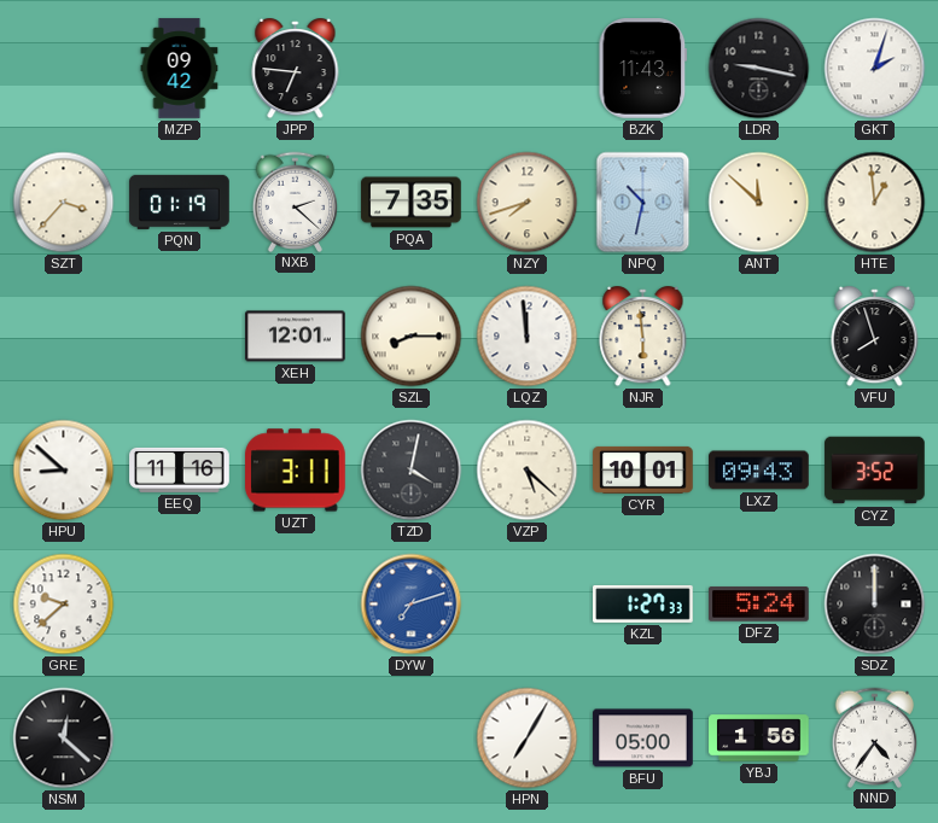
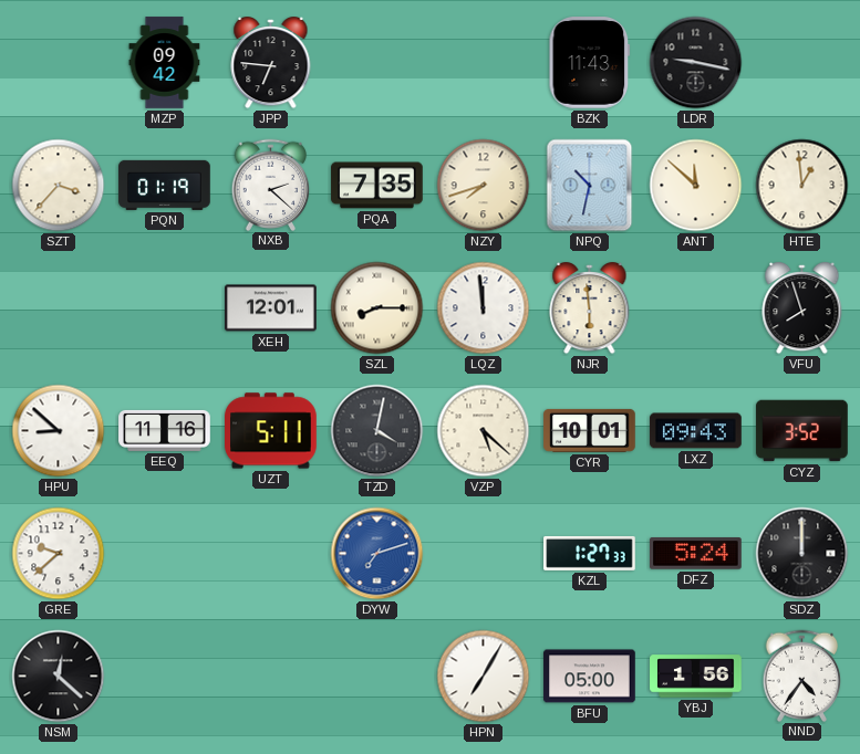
GKT: 2:03 -> none (875, 69)
UZT: 3:11 -> 5:11 (271, 431)
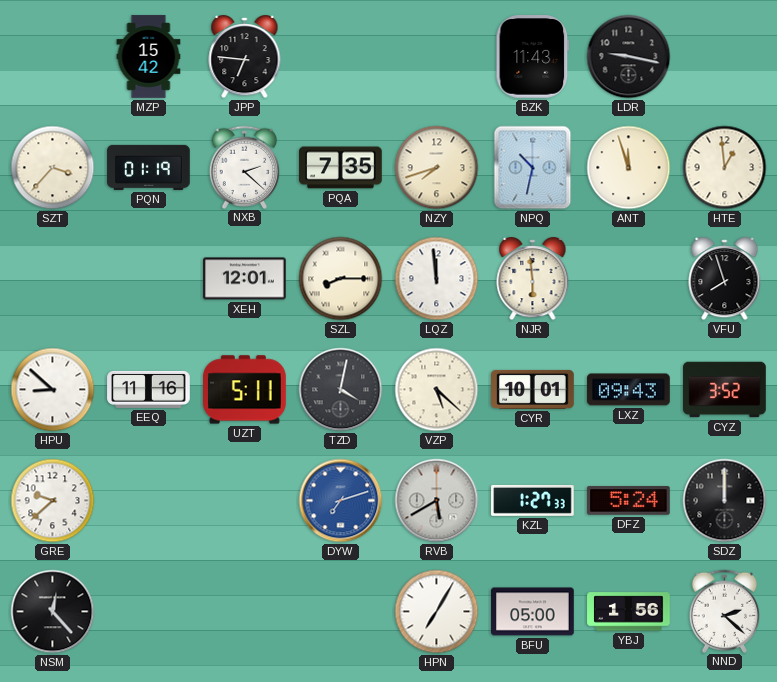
MZP: 09:42 -> 15:42 (149, 57)
ANT: 11:52 -> 11:57 (629, 168)
RVB: none -> 5:40 (437, 501)
NSM: 12:22 -> 12:23 (53, 612)
NND: 4:36 -> 2:22 (725, 611)
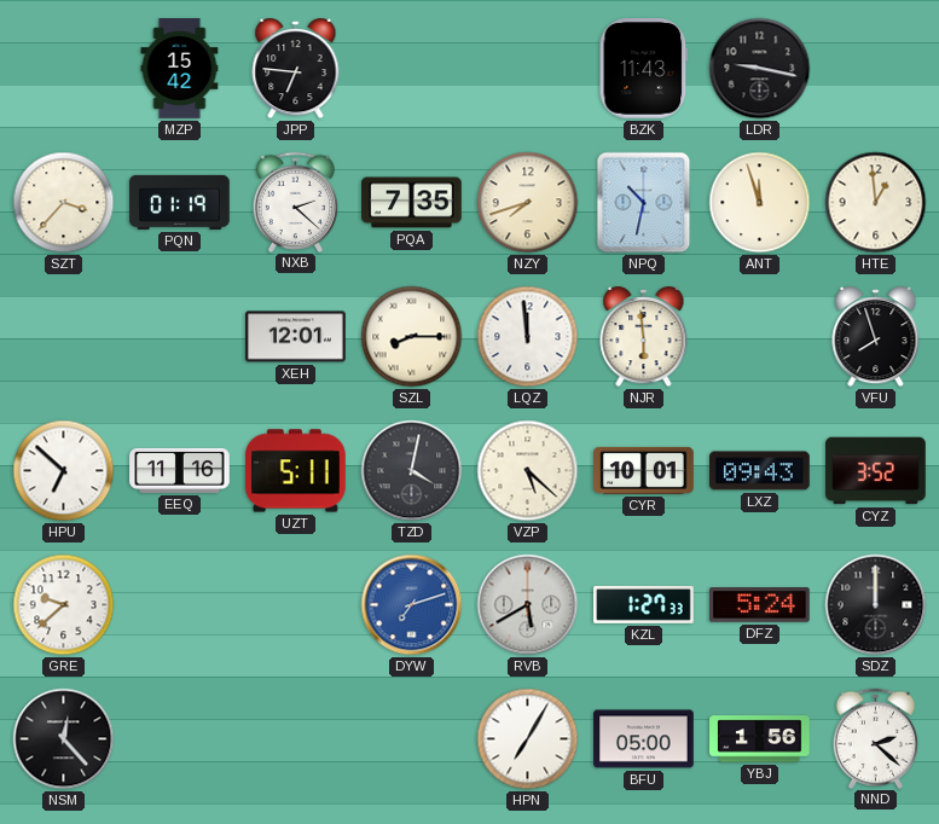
HPU: 8:52 -> 6:52 (64, 471)
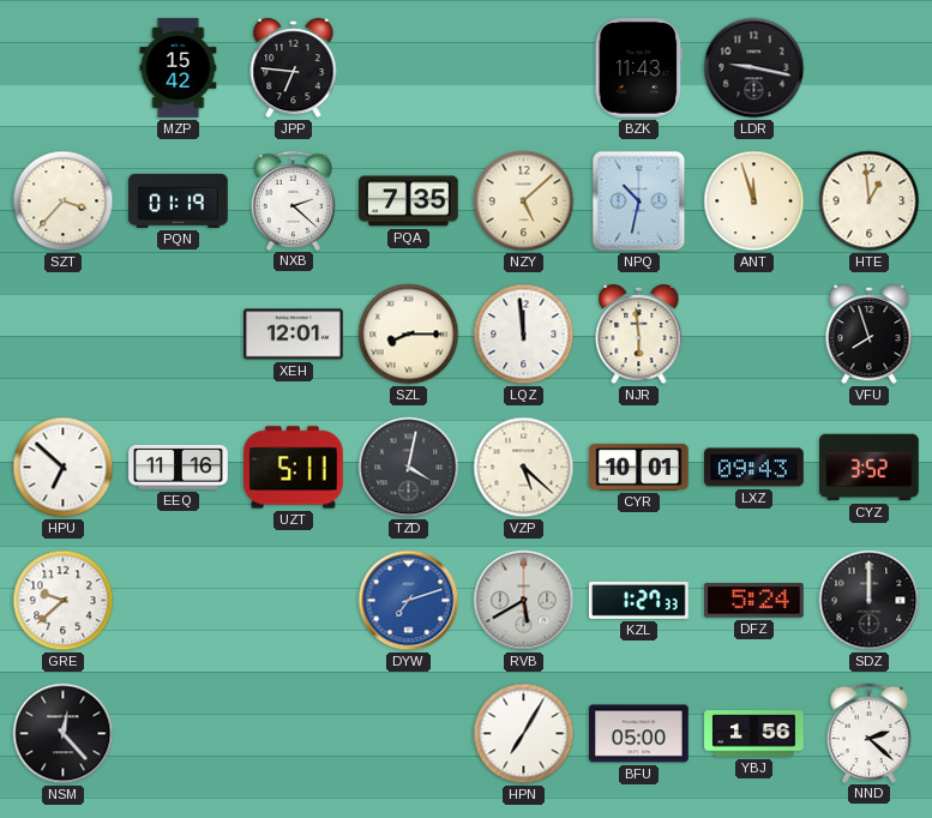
NZY: 7:42 -> 5:08 (524, 202)
